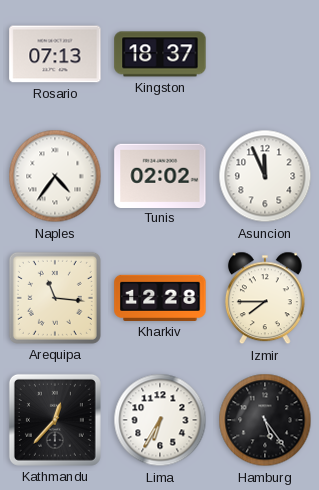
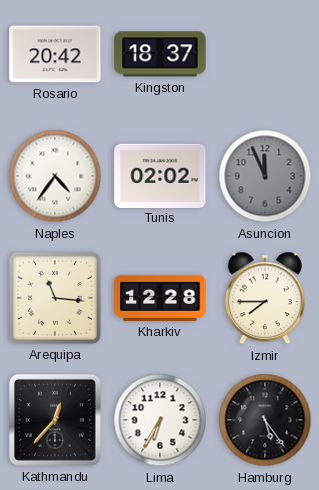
Rosario: 07:13 -> 20:42 (55, 54)
Asuncion dial: white -> grey (265, 176)
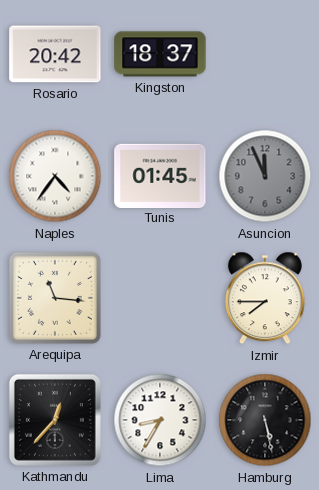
Tunis: 02:02 -> 01:45 (160, 175)
Kharkiv: 12:28 -> none (160, 298)
Lima: 6:35 -> 8:35 (160, 420)
Hamburg: 5:24 -> 5:28 (265, 420)
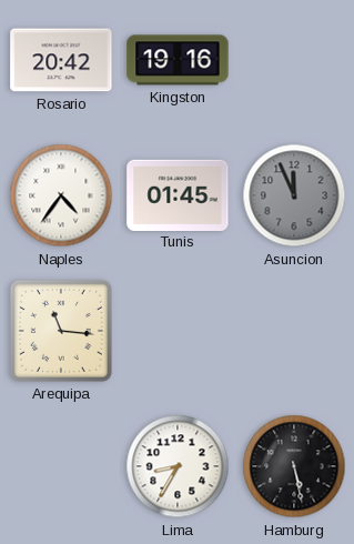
Kingston: 18:37 -> 19:16 (178, 60)
Izmir: 7:45 -> none (265, 298)
Kathmandu: 12:37 -> none (55, 420)
